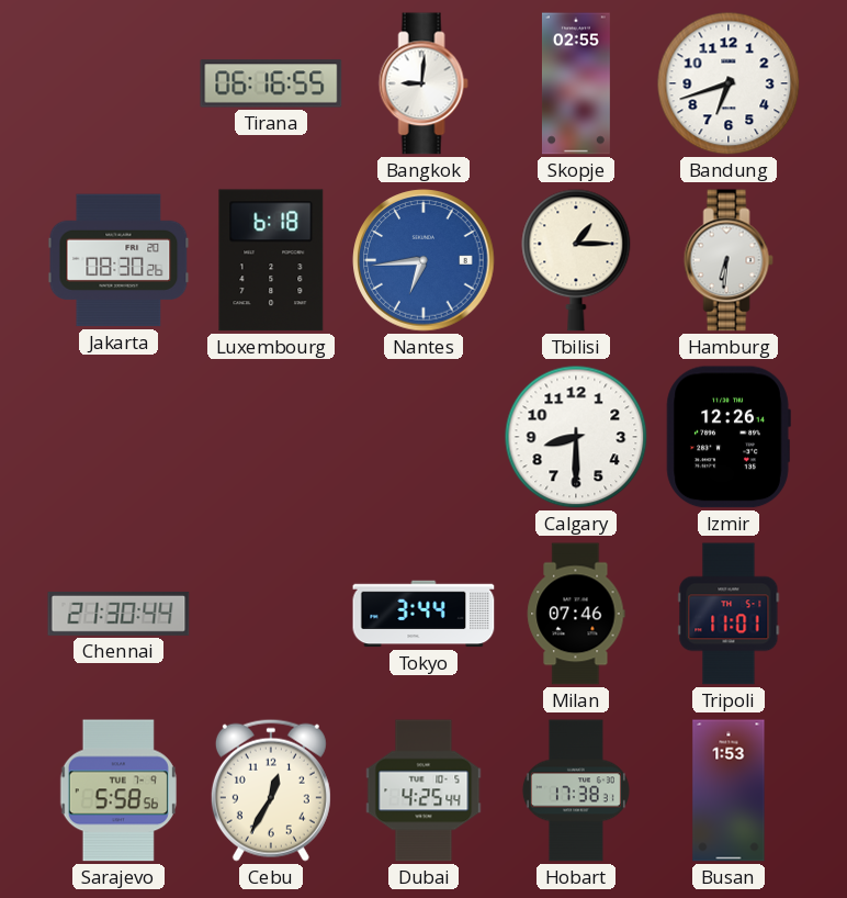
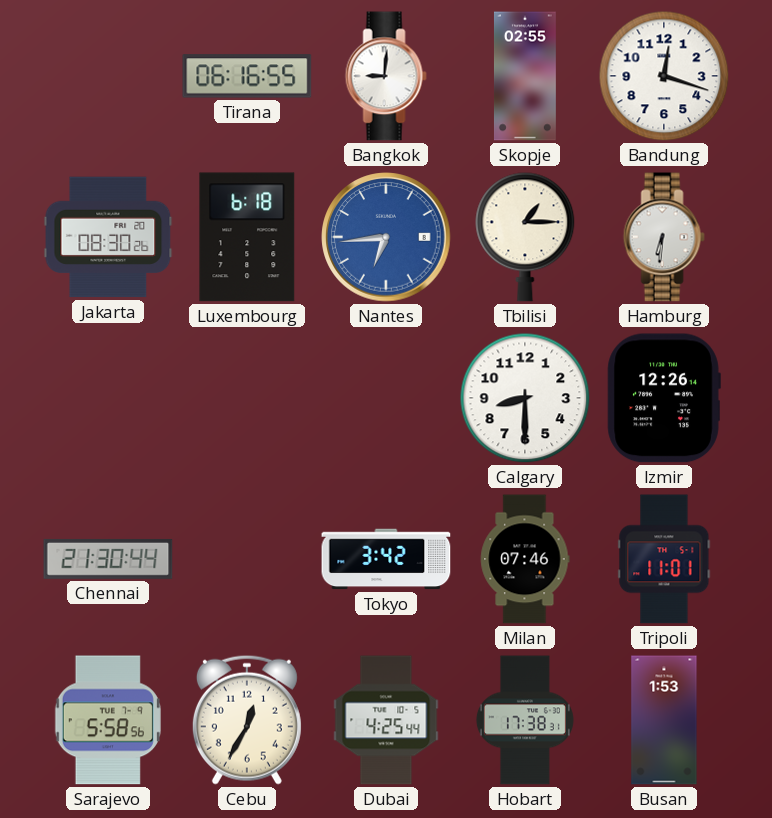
Bandung: 6:42 -> 12:18 (664, 76)
Tokyo: 3:44 -> 3:42 (386, 559)
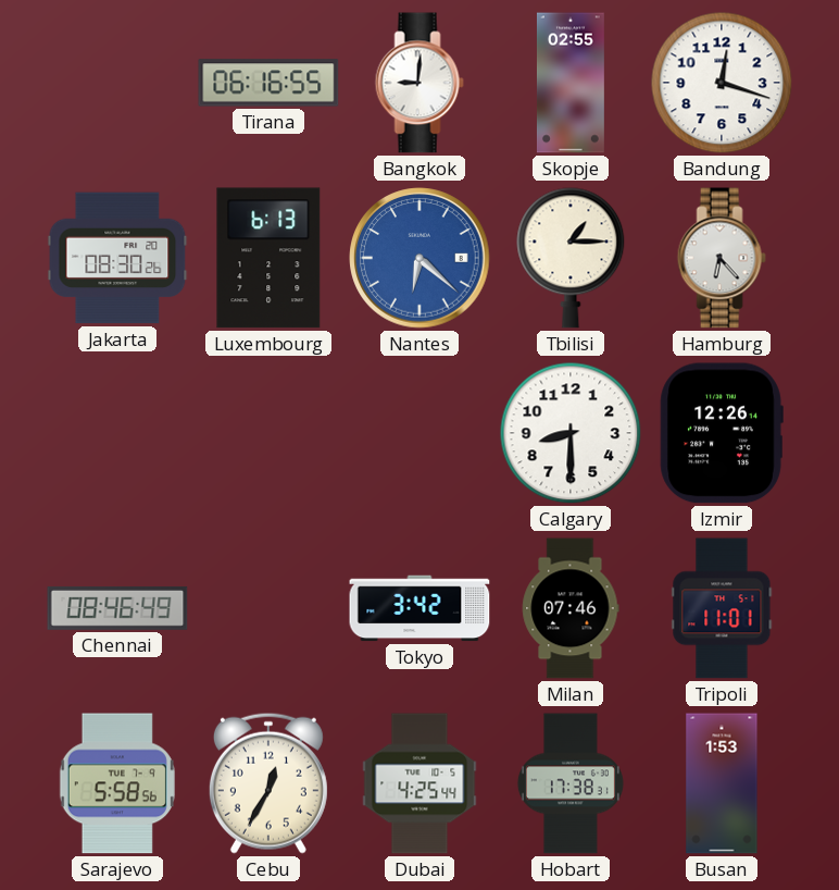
Luxembourg: 6:18 -> 6:13 (268, 258)
Nantes: 6:44 -> 6:22 (420, 258)
Hamburg: 6:31 -> 6:23 (722, 258)
Chennai: 21:30 -> 08:46 (117, 608)
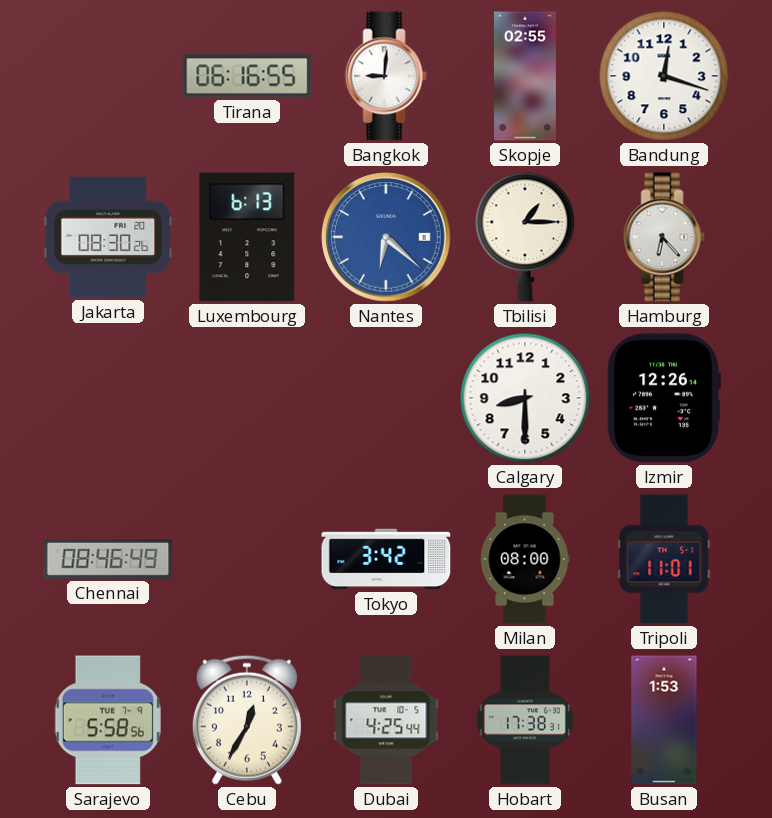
Milan: 07:46 -> 08:00 (525, 559)
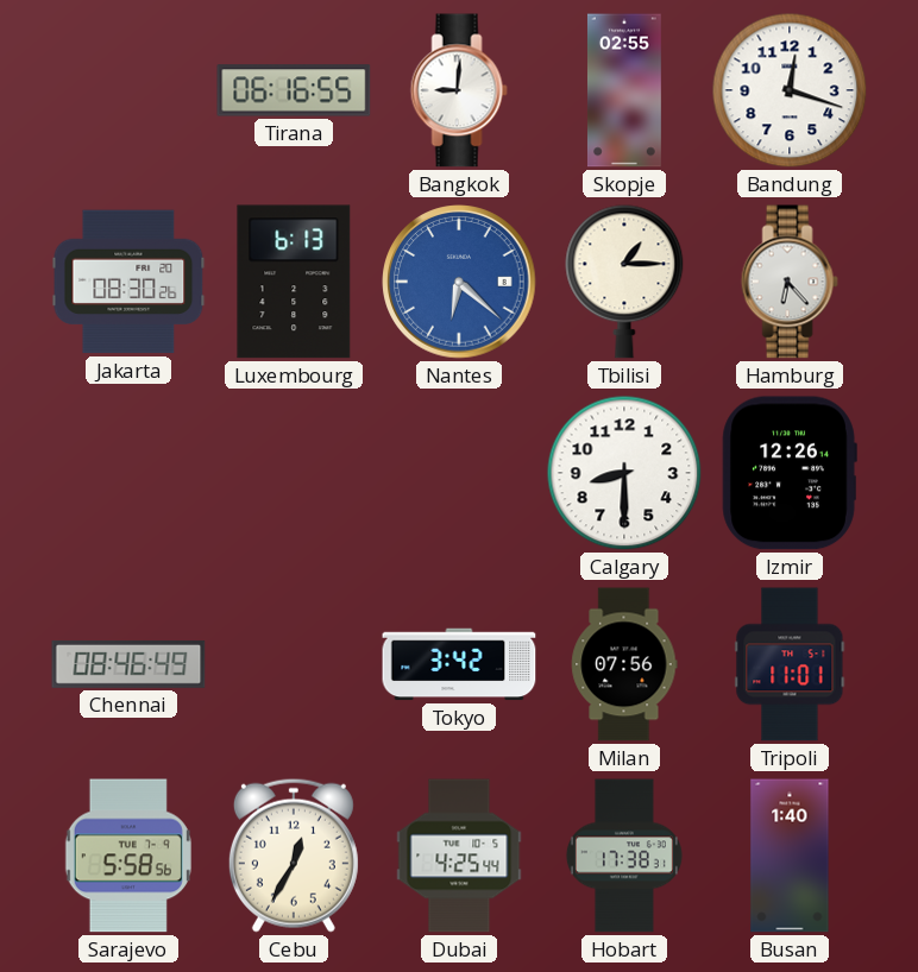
Milan: 08:00 -> 07:56 (624, 664)
Busan: 1:53 -> 1:40 (790, 856)
